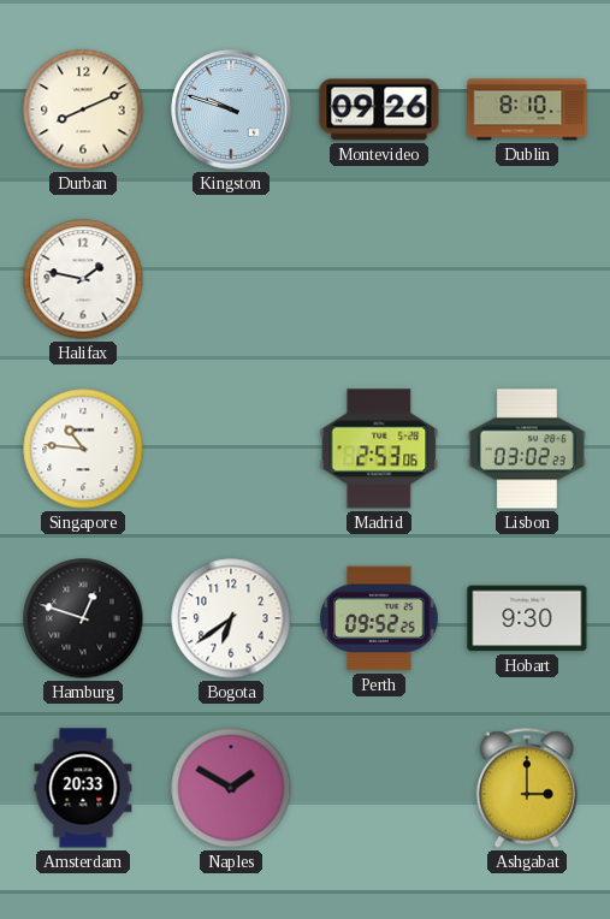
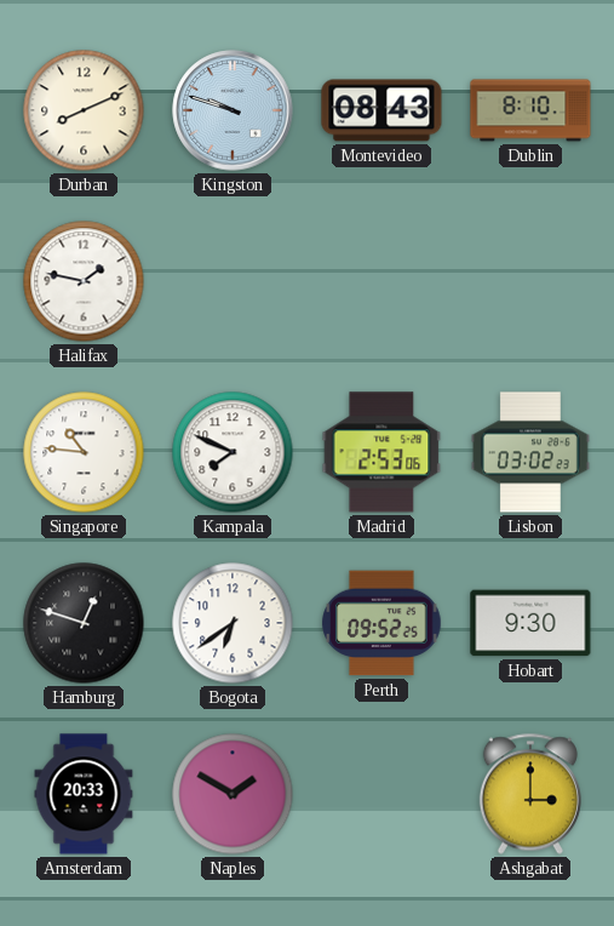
Montevideo: 09:26 -> 08:43 (381, 110)
Kampala: none -> 7:49 (233, 452)
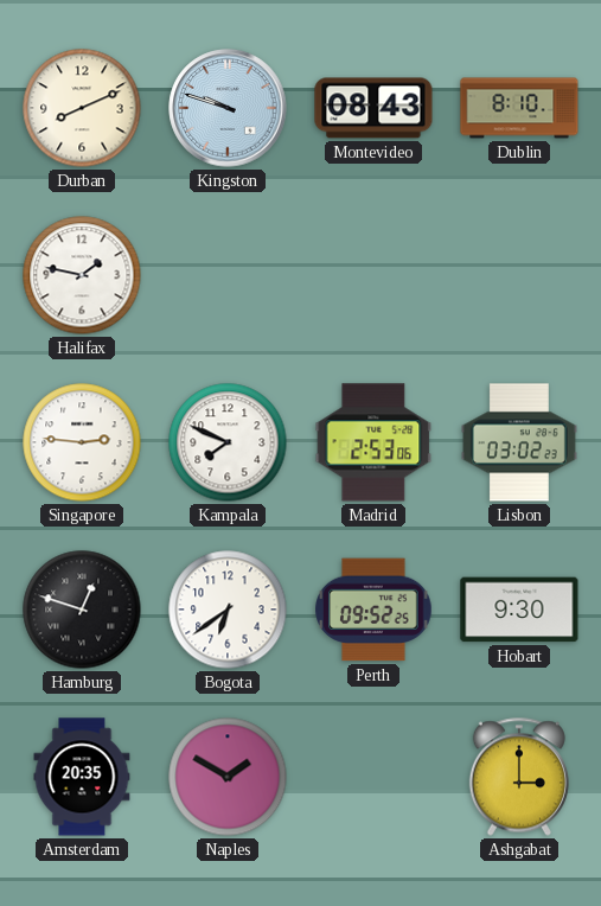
Singapore: 10:46 -> 2:46 (82, 442)
Amsterdam: 20:33 -> 20:35 (82, 777)
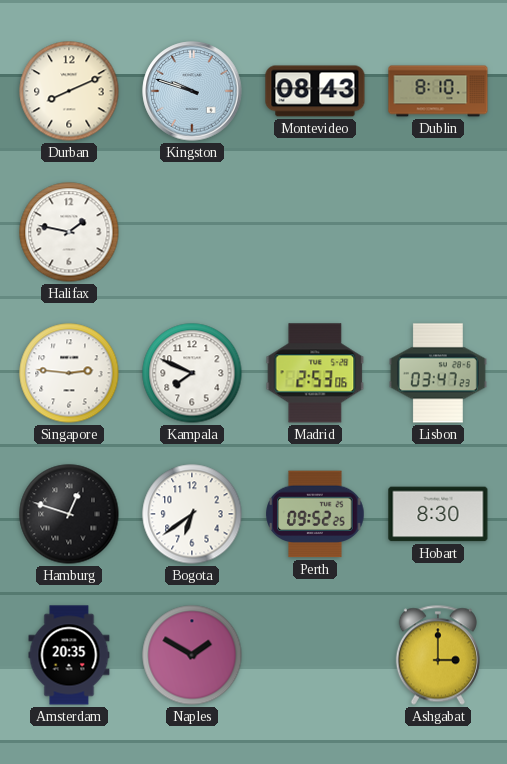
Lisbon: 03:02 -> 03:47 (438, 373)
Hobart: 9:30 -> 8:30 (438, 514)
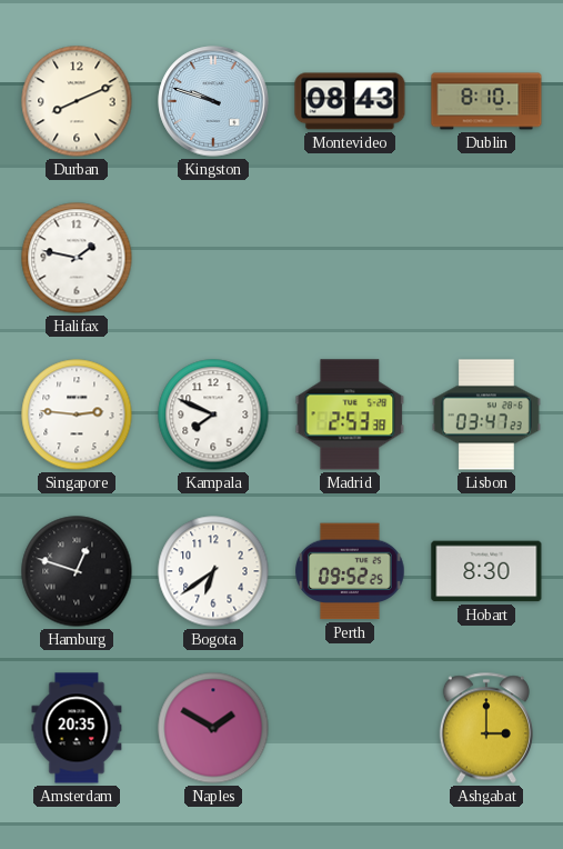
Madrid: 2:53:06 -> 2:53:38 (350, 414)
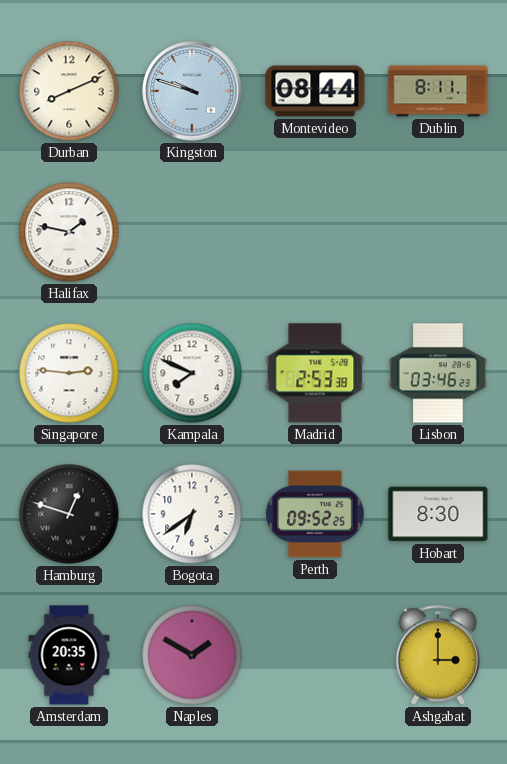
Montevideo: 08:43 -> 08:44 (315, 91)
Dublin: 8:10 -> 8:11 (438, 91)
Lisbon: 03:47 -> 03:46 (438, 373)
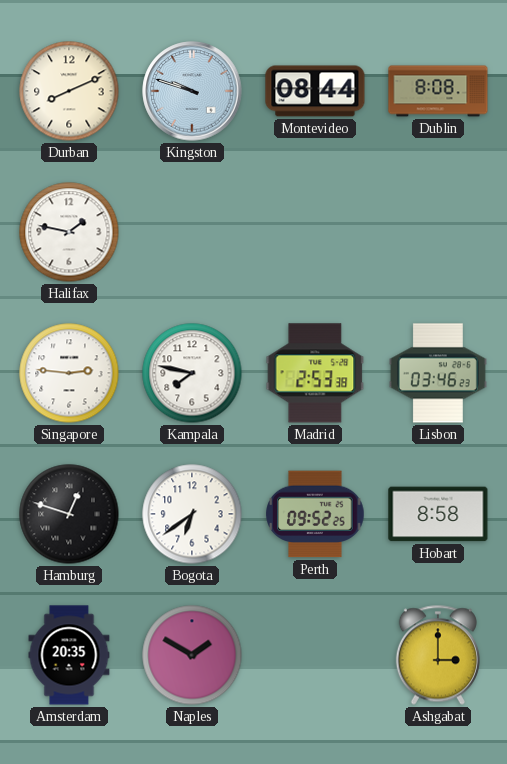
Dublin: 8:11 -> 8:08 (438, 91)
Kampala: 7:49 -> 7:47 (192, 373)
Hobart: 8:30 -> 8:58 (438, 514)
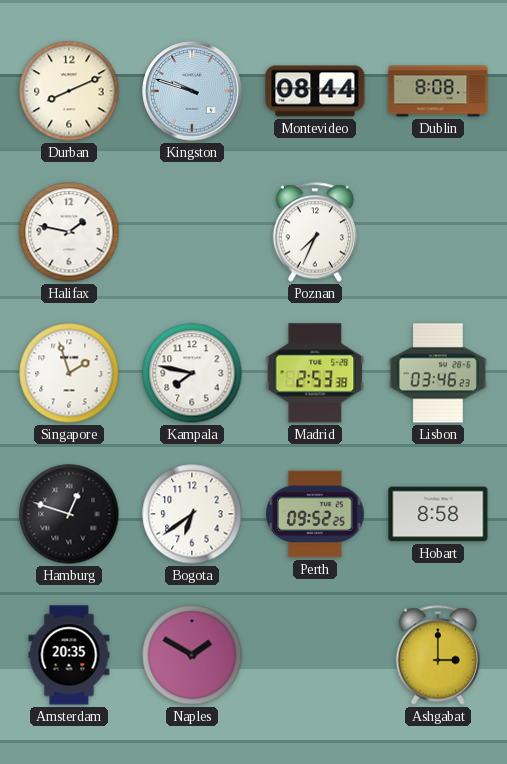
Poznan: none -> 7:34 (315, 232)
Singapore: 2:46 -> 1:57 (69, 373)
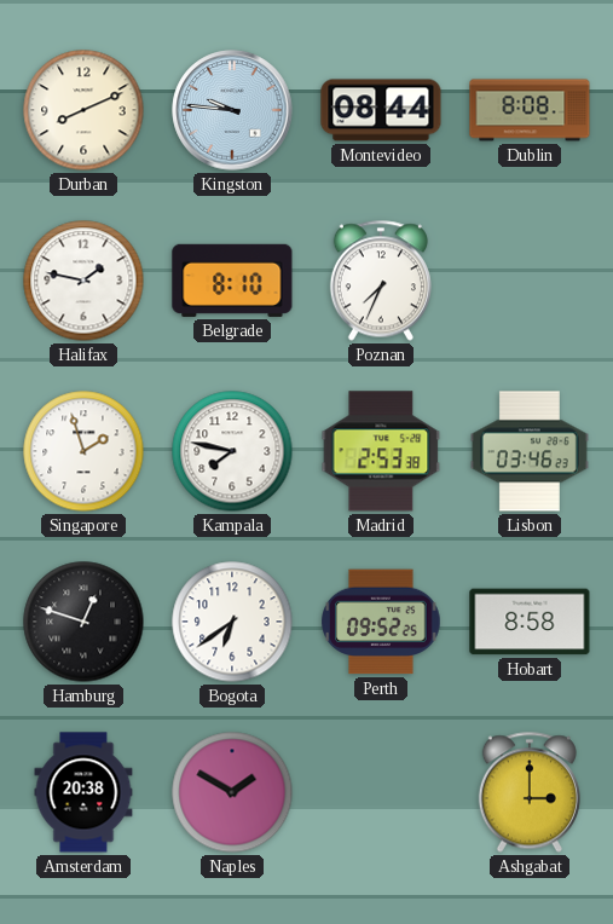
Kingston: 9:48 -> 9:46 (232, 110)
Belgrade: none -> 8:10 (232, 281)
Amsterdam: 20:35 -> 20:38 (83, 792)
